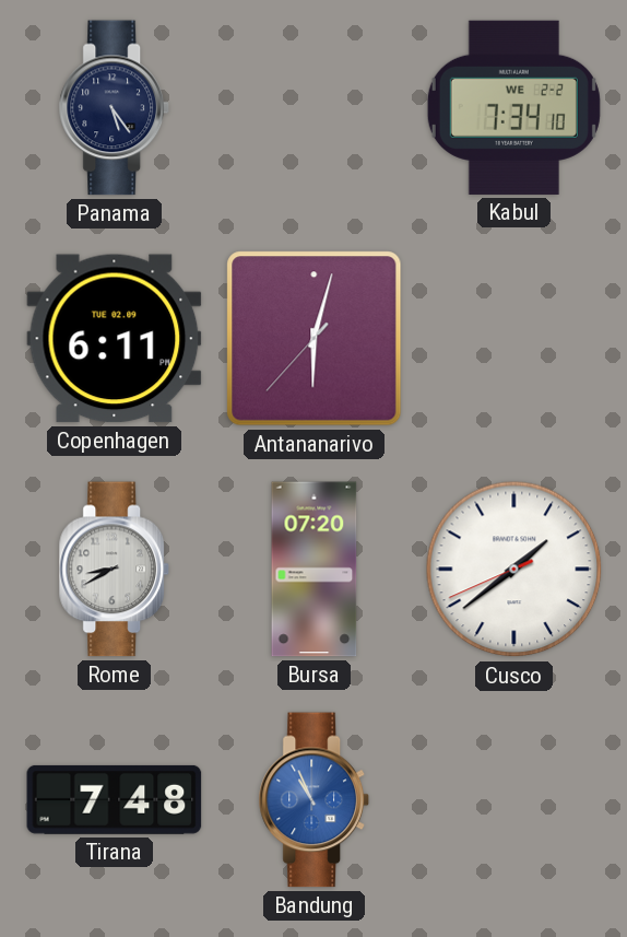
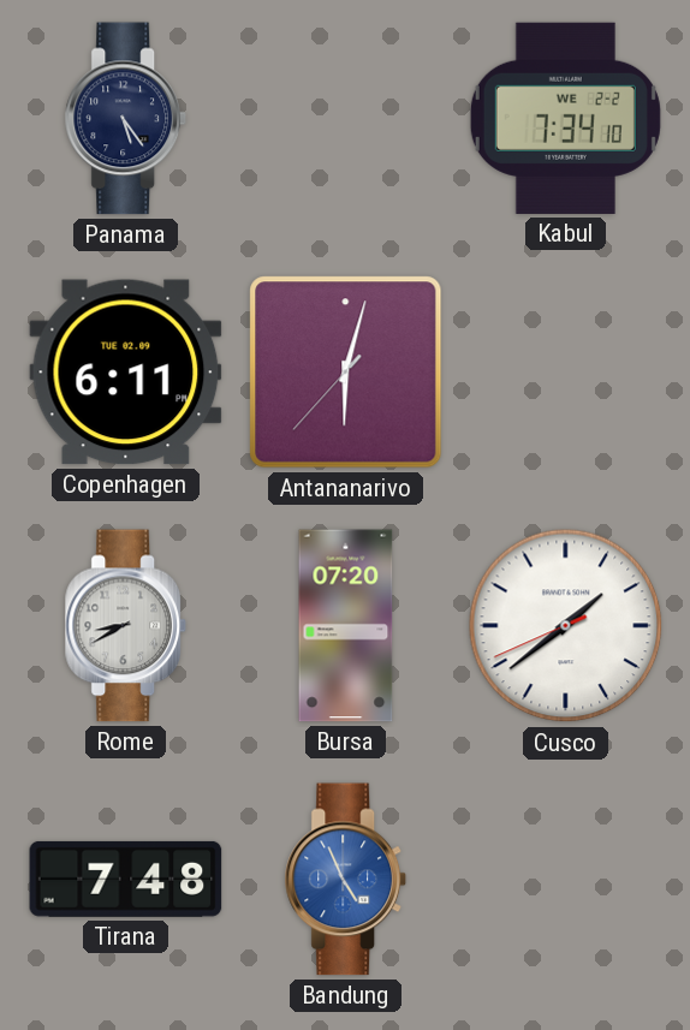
Bandung: 10:56 -> 4:56 (346, 880)
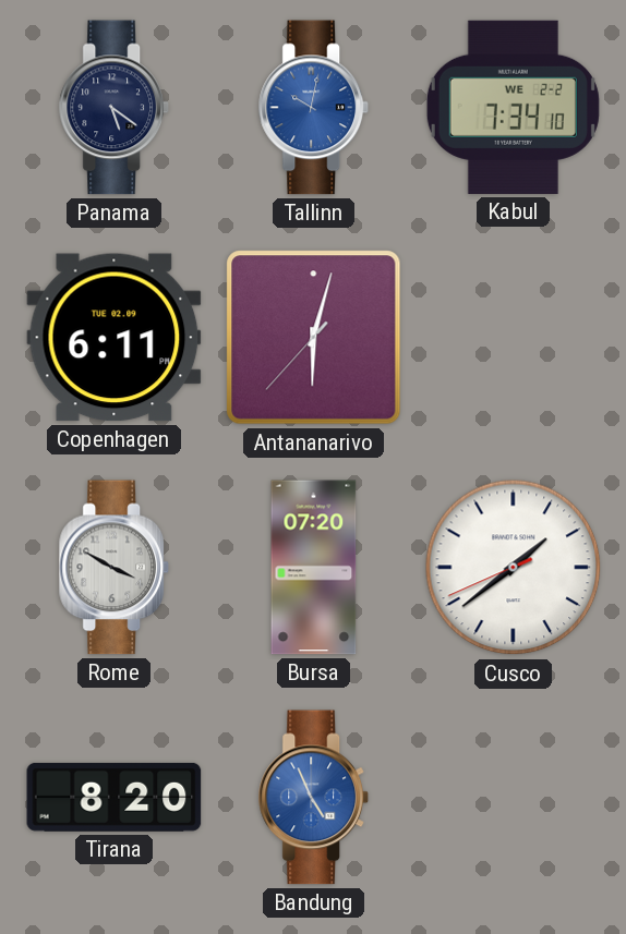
Panama: 5:24 -> 5:21 (115, 108)
Tallinn: none -> 10:02 (314, 108)
Rome: 8:40 -> 3:50 (115, 568)
Tirana: 7:48 -> 8:20 (115, 797)
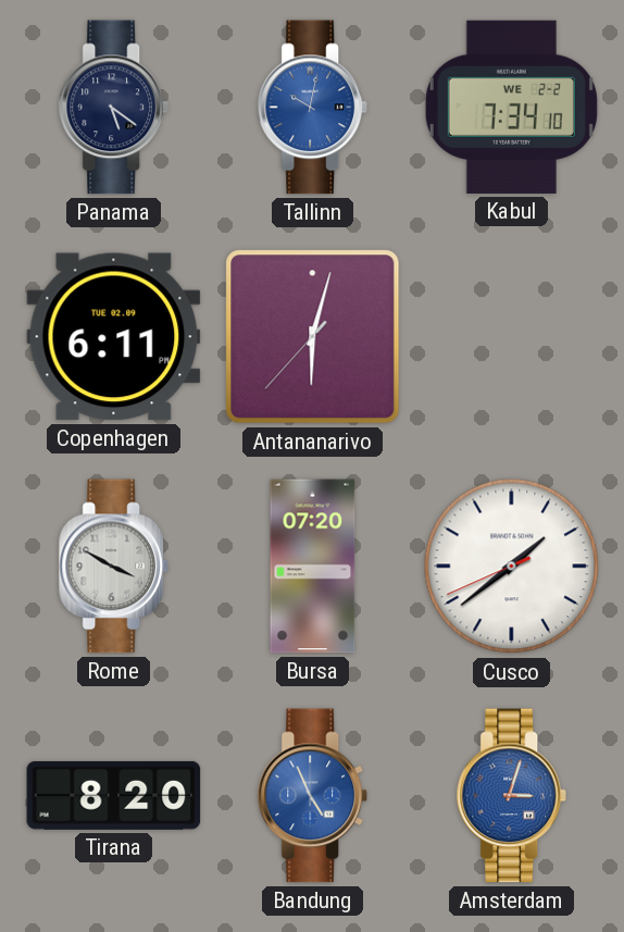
Amsterdam: none -> 3:03 (512, 796)
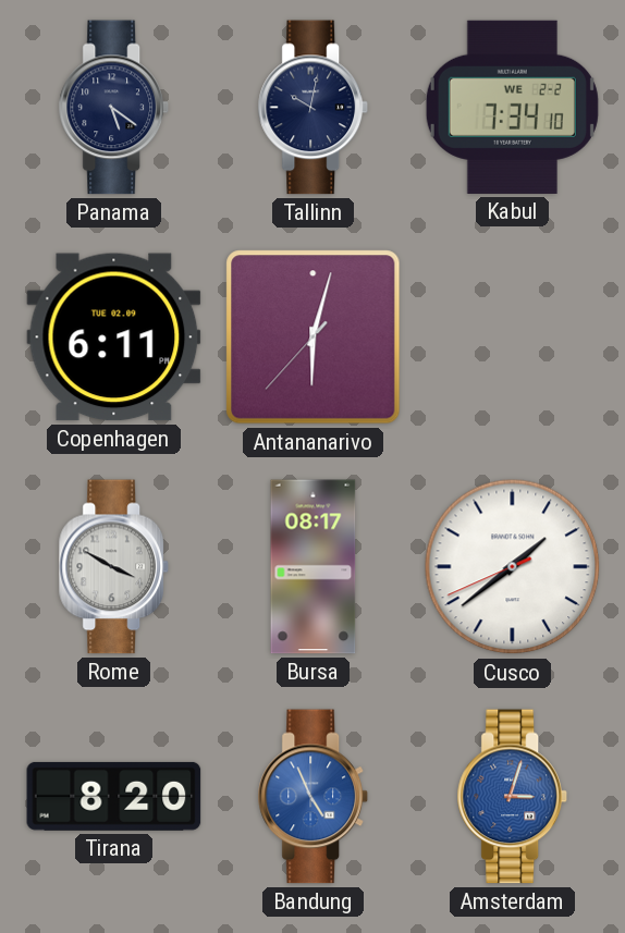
Tallinn dial: blue -> navy (314, 108)
Bursa: 07:20 -> 08:17 (314, 567)
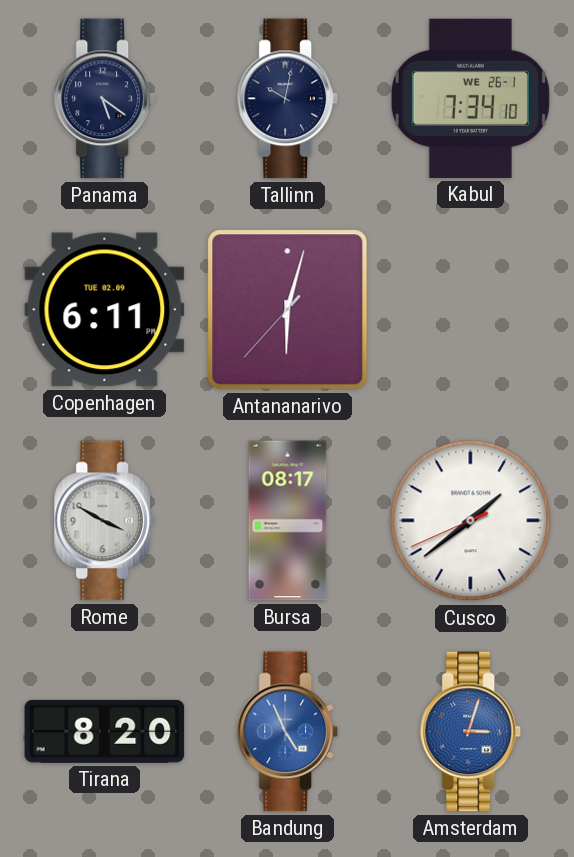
Kabul date: WE 2-2 -> WE 26-1 (470, 98)
